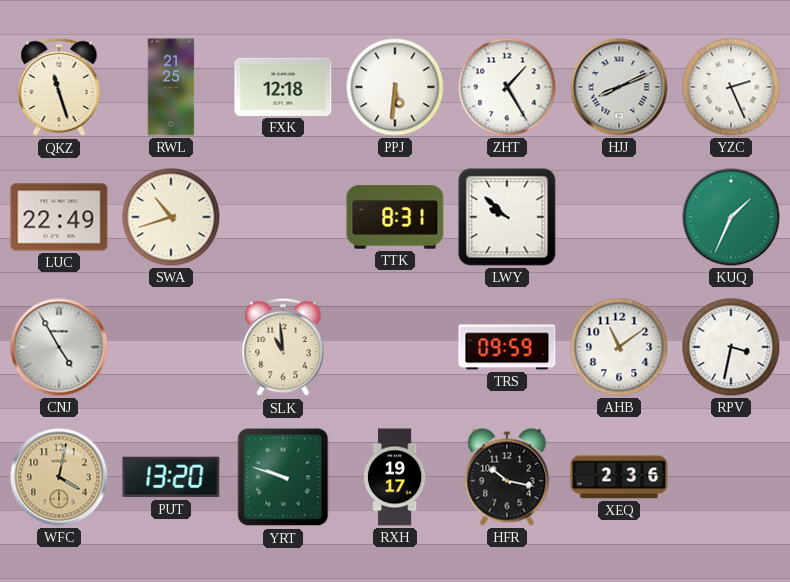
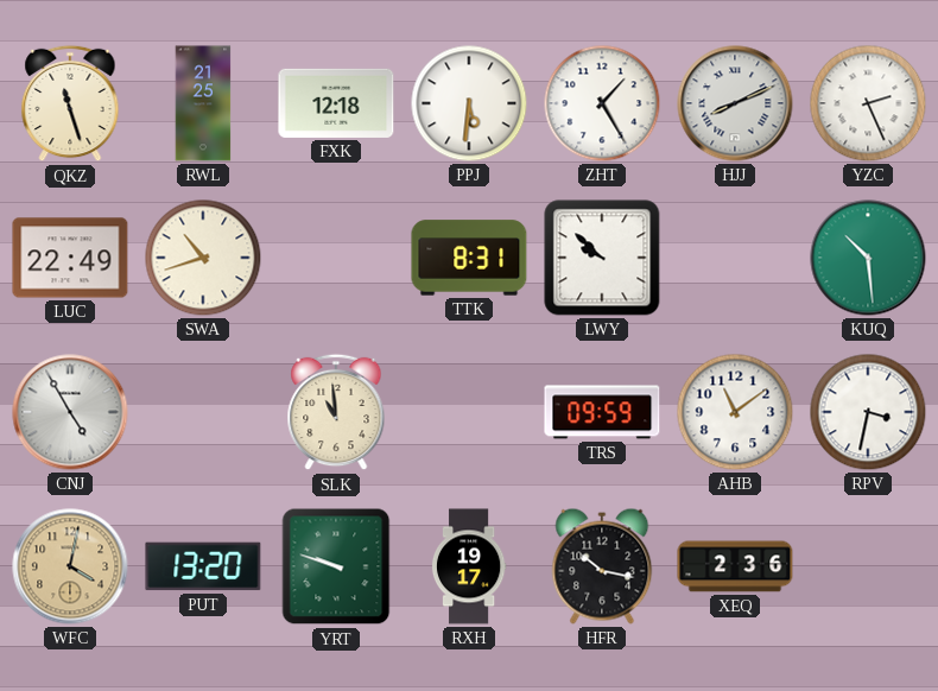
KUQ: 1:34 -> 10:29 (868, 258)
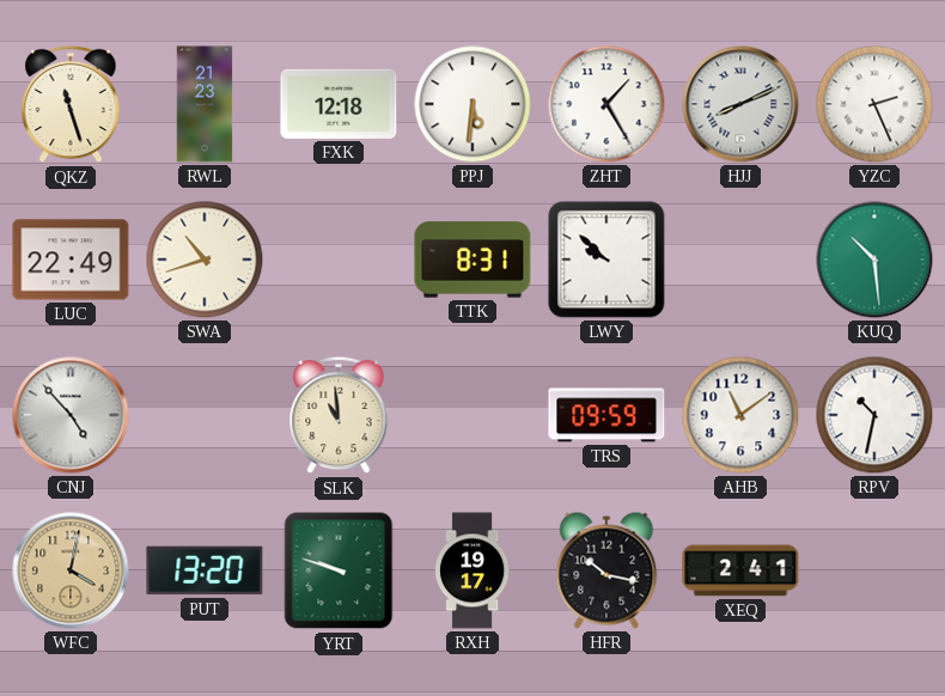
RWL: 21:25 -> 21:23 (205, 104)
CNJ: 4:55 -> 4:53 (71, 415)
RPV: 3:32 -> 10:32 (874, 415)
XEQ: 2:36 -> 2:41 (740, 570)
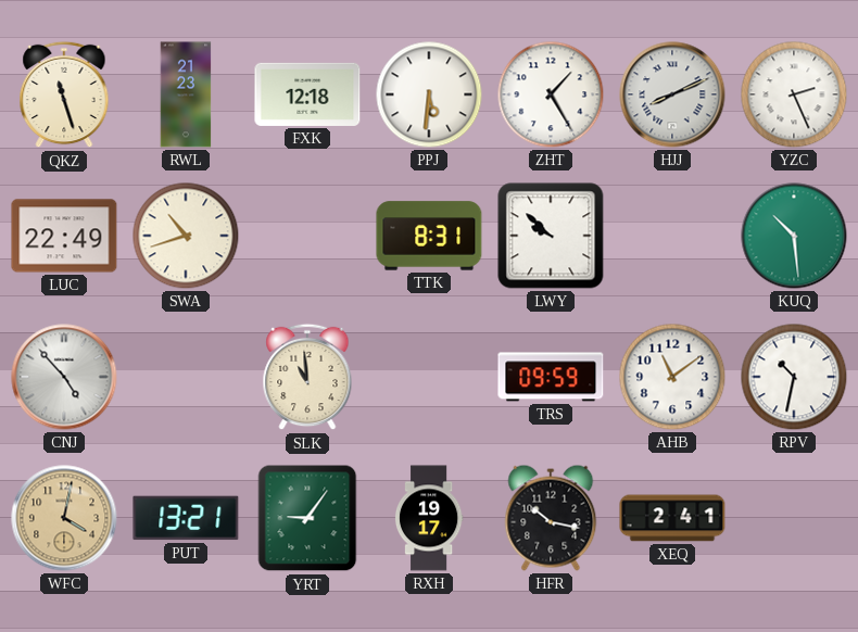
PUT: 13:20 -> 13:21 (186, 518)
YRT: 9:48 -> 9:06 (307, 518)
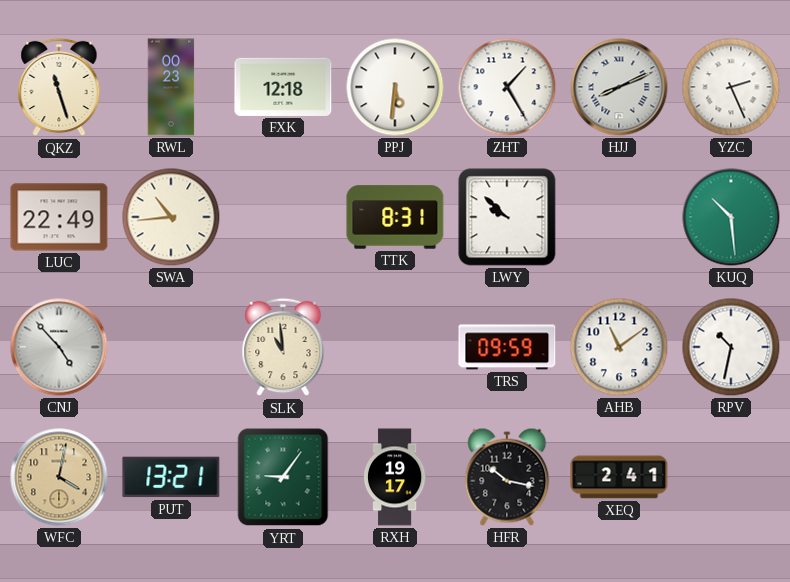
RWL: 21:23 -> 00:23 (171, 87)
SWA: 10:42 -> 10:44 (171, 217)
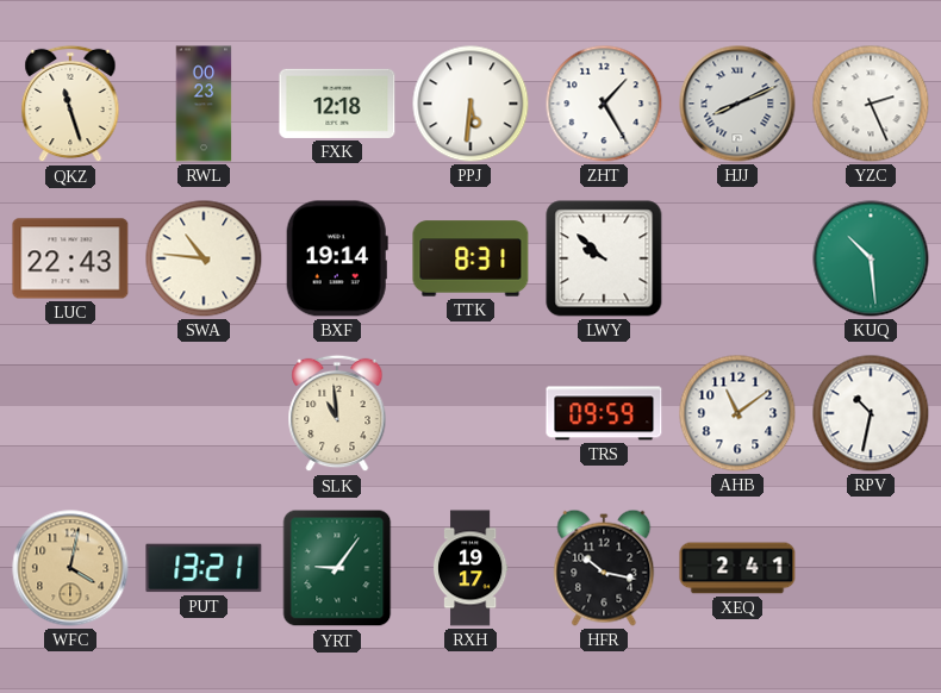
LUC: 22:49 -> 22:43 (70, 258)
SWA: 10:44 -> 10:46 (204, 258)
BXF: none -> 19:14 (337, 258)
CNJ: 4:53 -> none (59, 347)
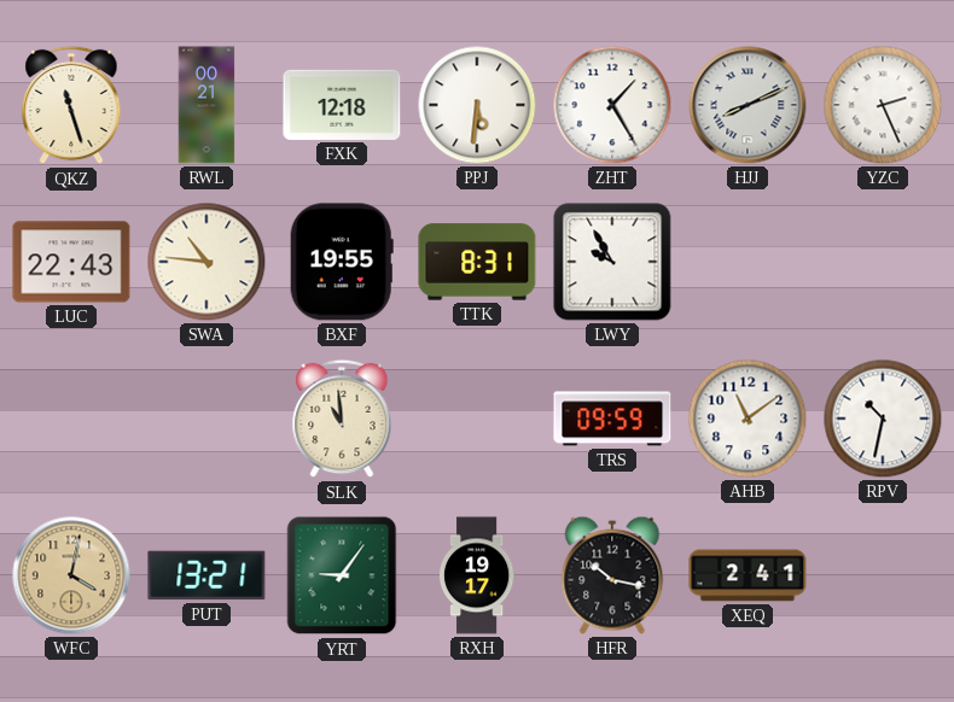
RWL: 00:23 -> 00:21 (206, 105)
BXF: 19:14 -> 19:55 (342, 262)
LWY: 9:52 -> 9:55 (612, 262)
KUQ: 10:29 -> none (871, 258)
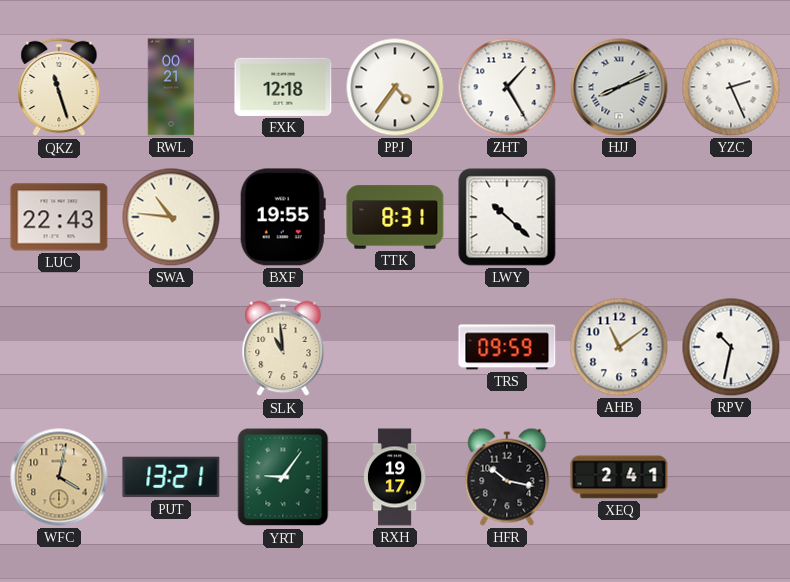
PPJ: 5:31 -> 4:36 (395, 87)
LWY: 9:55 -> 10:22 (507, 217)
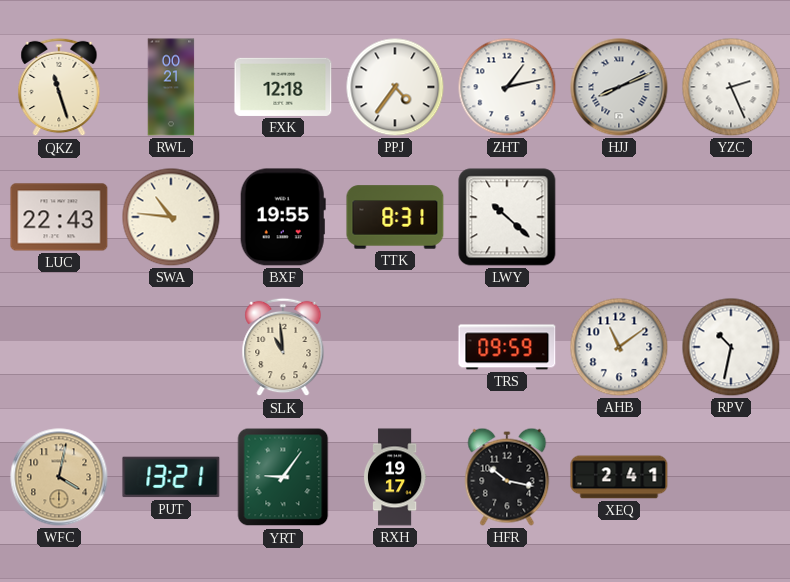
ZHT: 1:25 -> 1:13 (507, 87)
